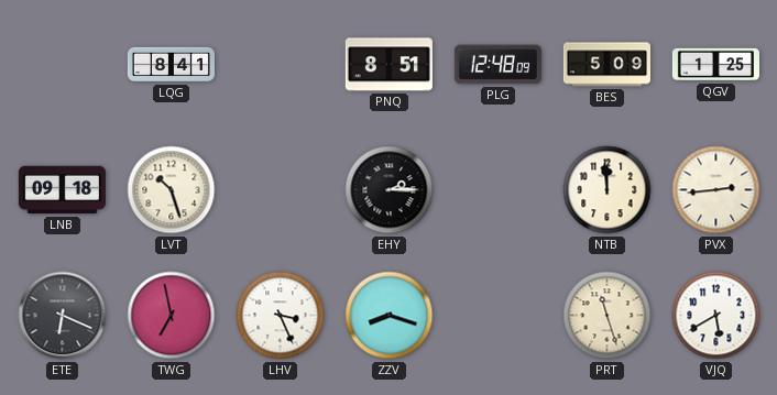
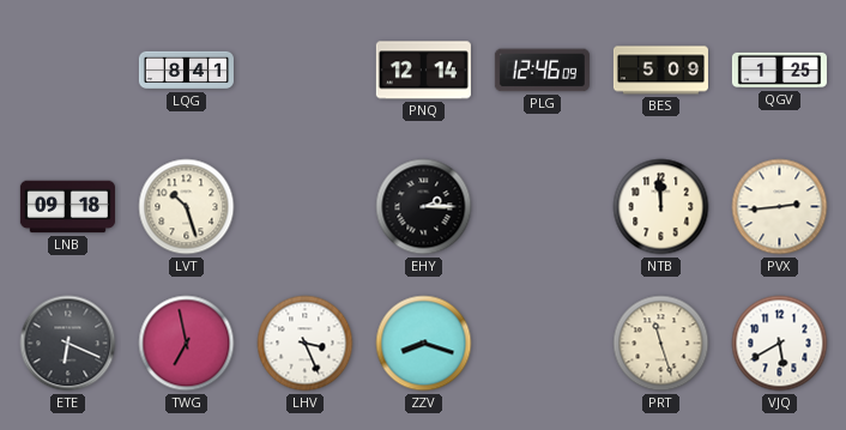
PNQ: 8:51 -> 12:14 (423, 71)
PLG: 12:48 -> 12:46 (542, 71)
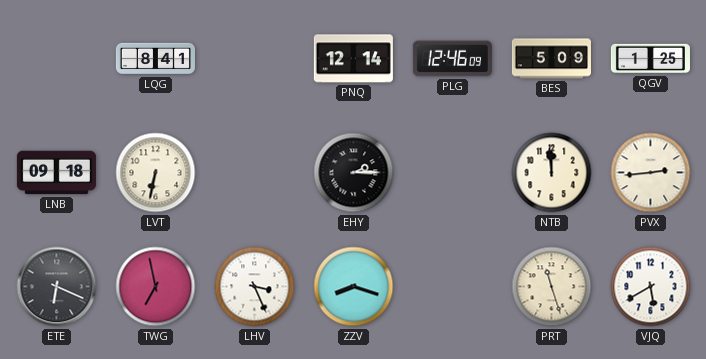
LVT: 10:27 -> 6:32 (156, 173)
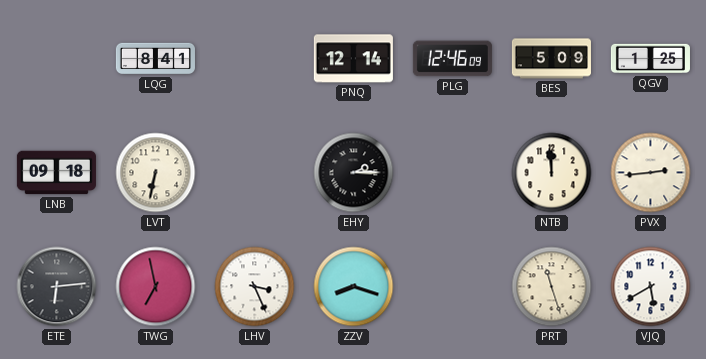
ETE: 6:19 -> 6:14 (57, 287)
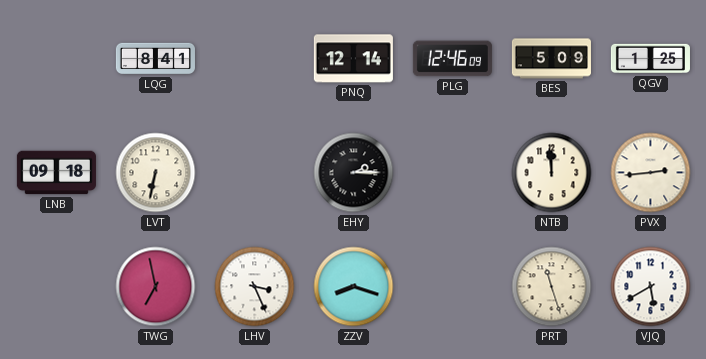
ETE: 6:14 -> none (57, 287)
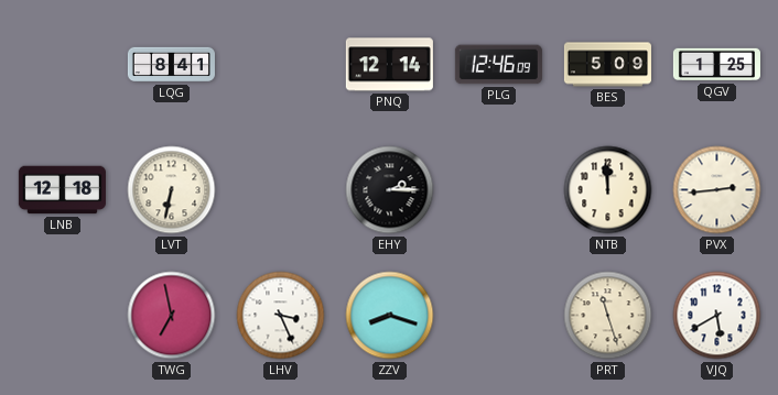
LNB: 09:18 -> 12:18 (62, 190)
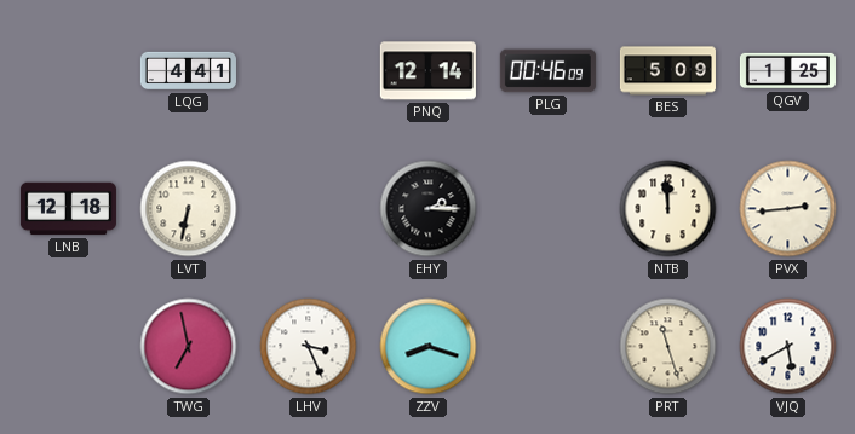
LQG: 8:41 -> 4:41 (188, 71)
PLG: 12:46 -> 00:46 (547, 71)
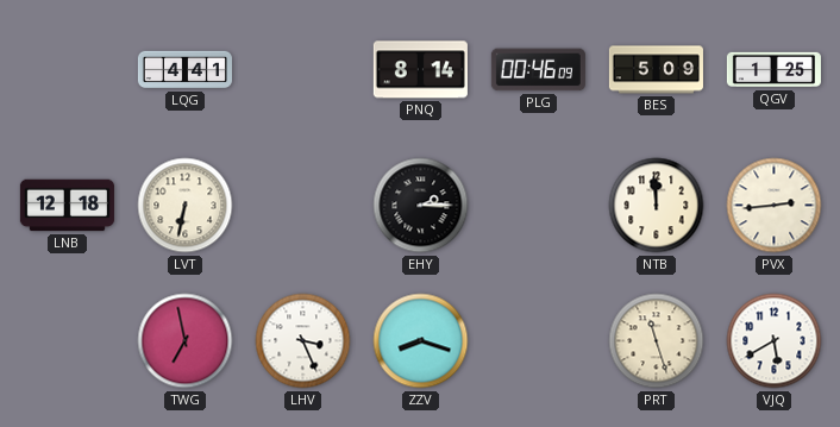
PNQ: 12:14 -> 8:14 (420, 70)
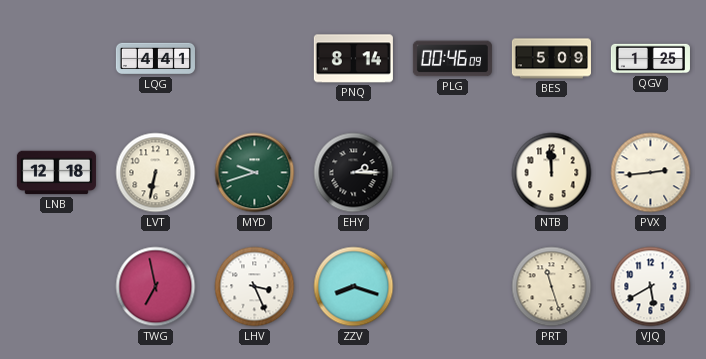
MYD: none -> 9:42 (255, 173)
